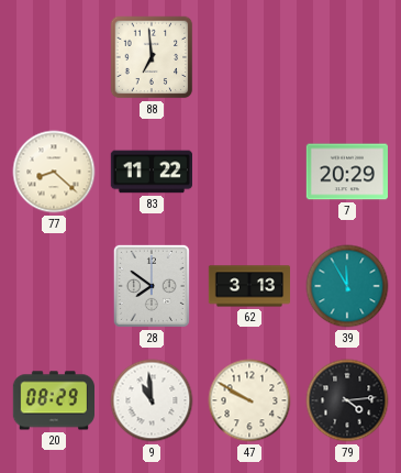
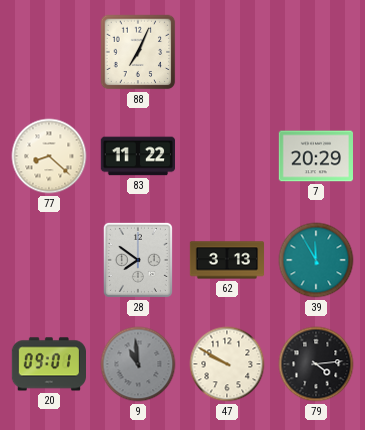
88: 6:59 -> 7:04 (138, 52)
20: 08:29 -> 09:01 (48, 364)
9 dial: white -> grey (138, 364)
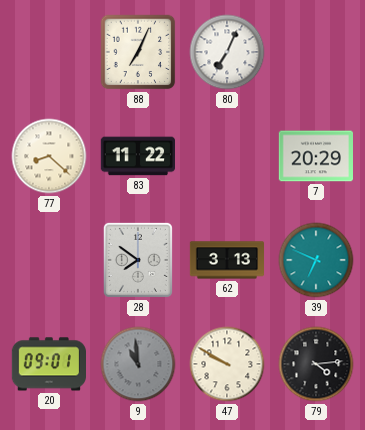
80: none -> 7:04 (227, 52)
39: 11:55 -> 6:49 (316, 260)
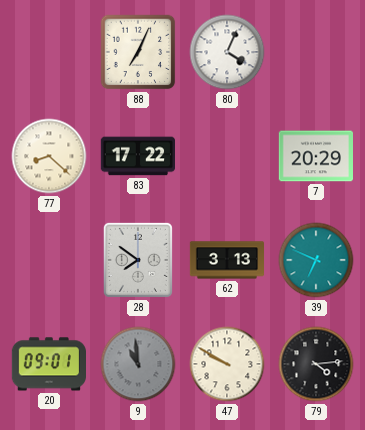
80: 7:04 -> 4:04 (227, 52)
83: 11:22 -> 17:22 (138, 156)
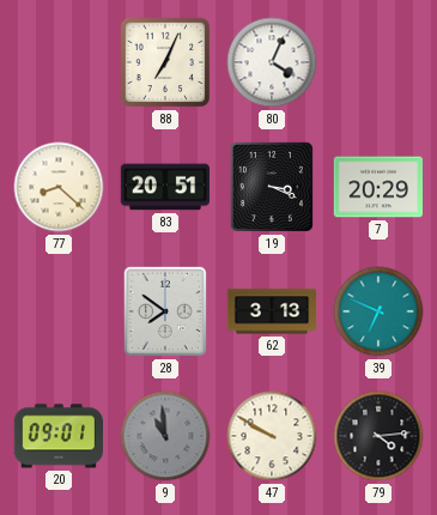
83: 17:22 -> 20:51 (165, 187)
19: none -> 3:19 (272, 187)
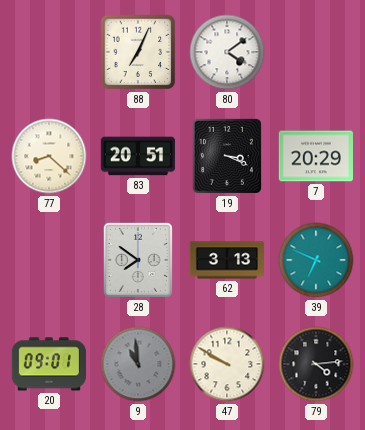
80: 4:04 -> 4:09 (227, 52)
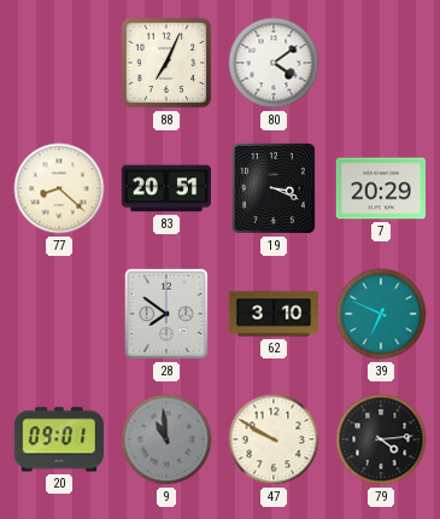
62: 3:13 -> 3:10 (274, 314)
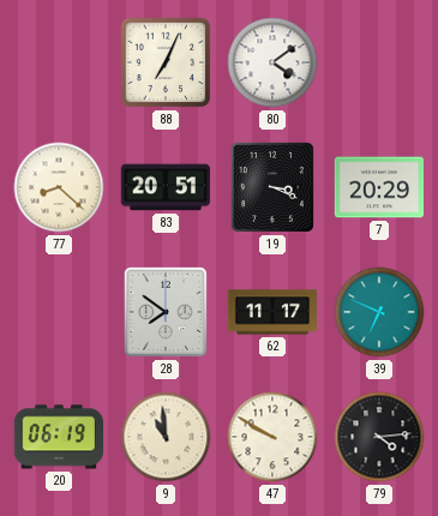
62: 3:10 -> 11:17 (272, 312)
20: 09:01 -> 06:19 (58, 437)
9 dial: grey -> cream (166, 437)
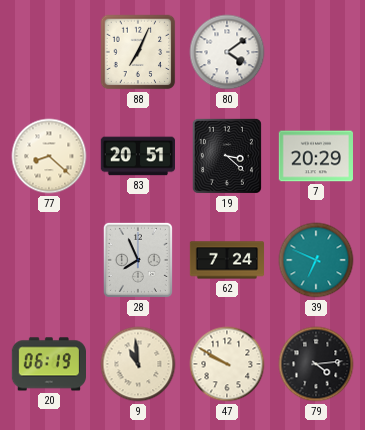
19: 3:19 -> 3:22 (227, 156)
28: 7:51 -> 7:56 (138, 260)
62: 11:17 -> 7:24 (227, 260)
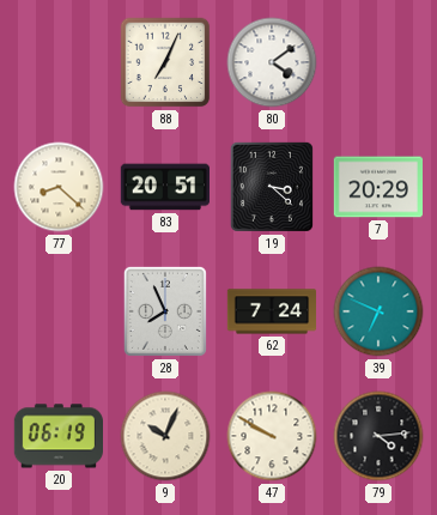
9: 10:59 -> 10:04 (165, 436)
